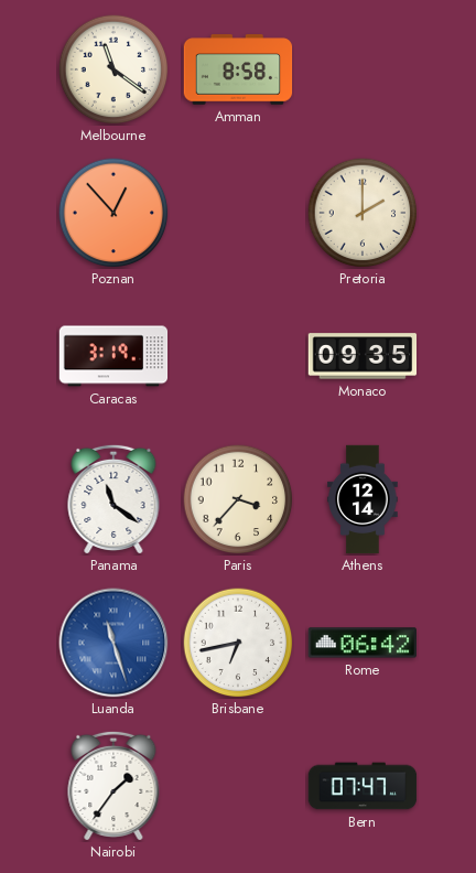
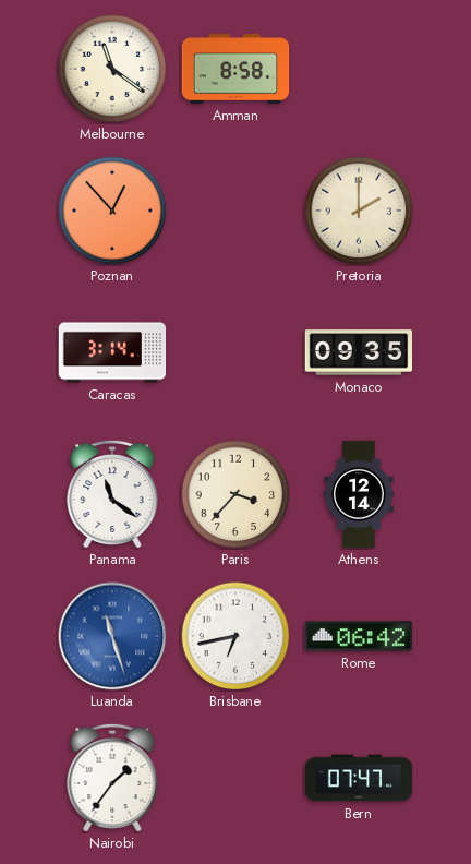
Caracas: 3:19 -> 3:14 (112, 352)
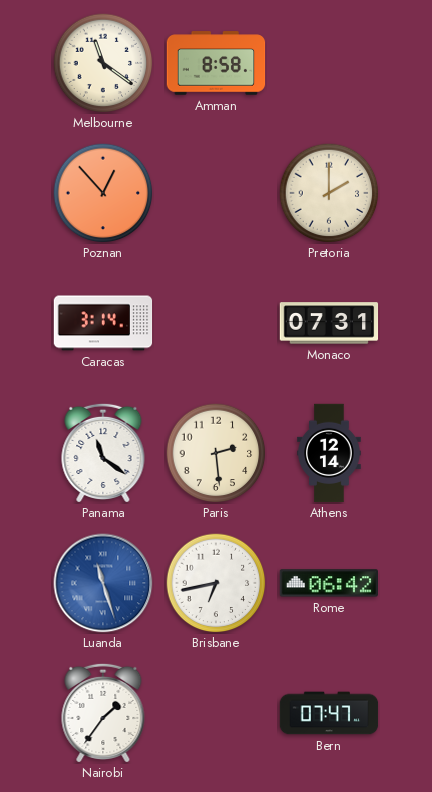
Monaco: 09:35 -> 07:31 (329, 323)
Paris: 3:37 -> 2:29 (216, 453)
